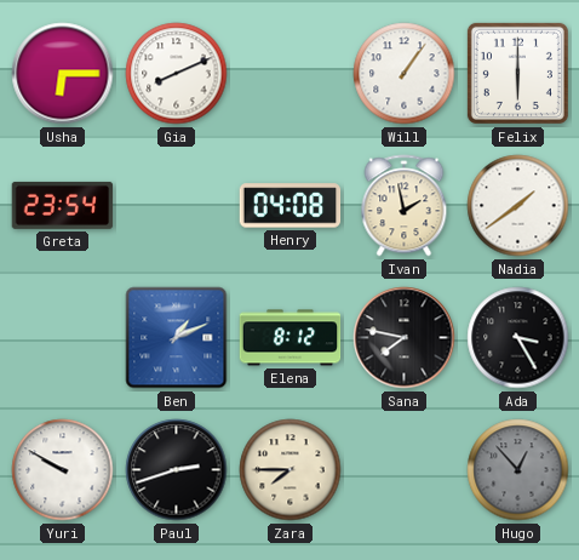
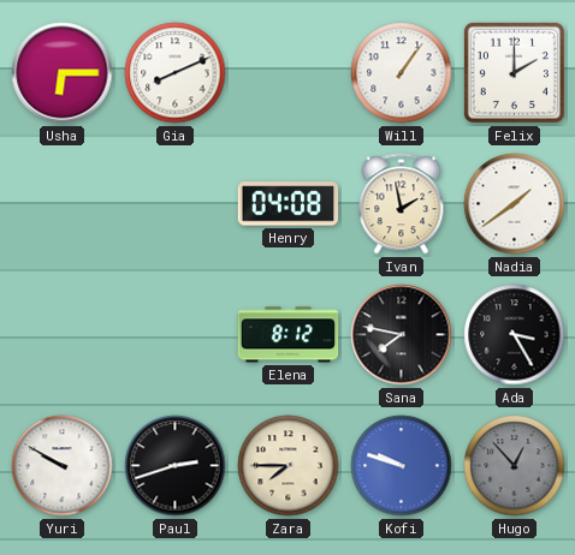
Felix: 6:00 -> 2:00 (514, 72)
Greta: 23:54 -> none (63, 205)
Ben: 1:11 -> none (177, 338)
Kofi: none -> 9:48 (402, 466)
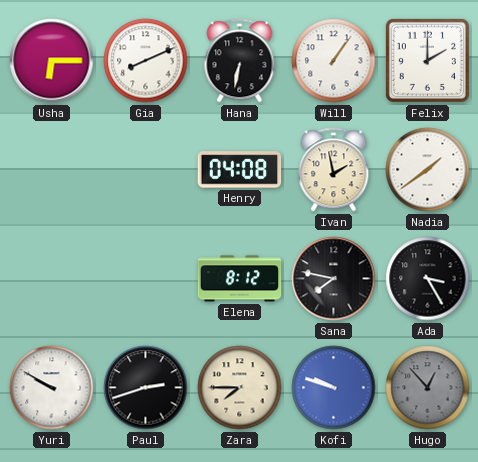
Hana: none -> 6:32 (240, 61)
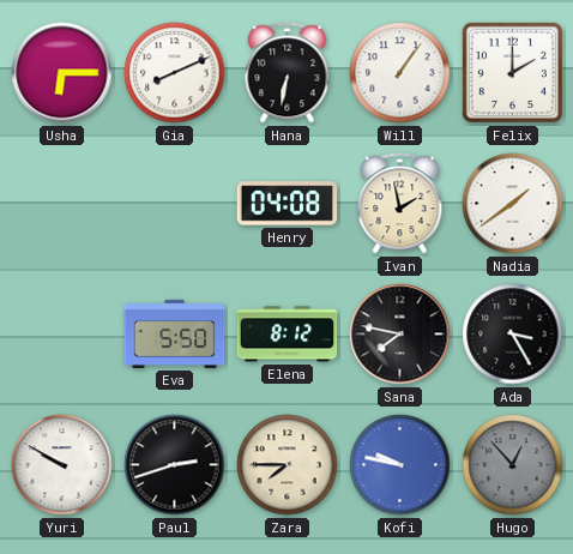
Eva: none -> 5:50 (175, 333)
Kofi: 9:48 -> 9:47 (400, 465)
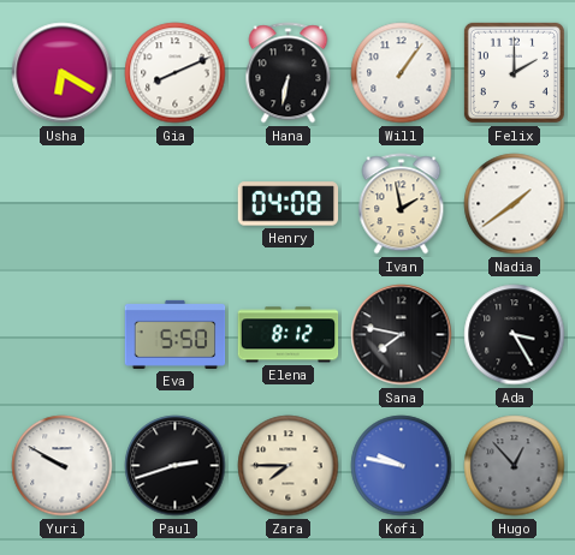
Usha: 6:15 -> 6:20 (63, 73)
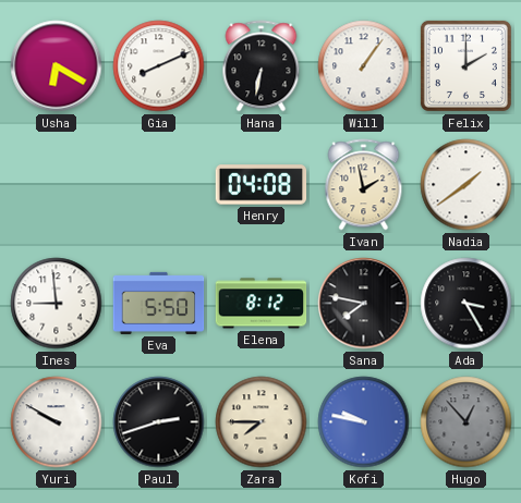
Ines: none -> 8:59 (57, 304)
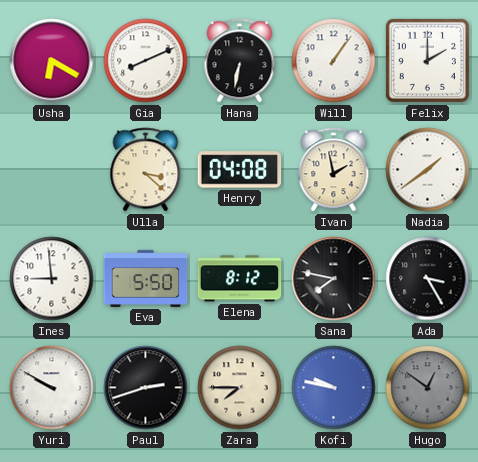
Ulla: none -> 3:22 (146, 170)
Hugo: 12:53 -> 12:51 (428, 388)
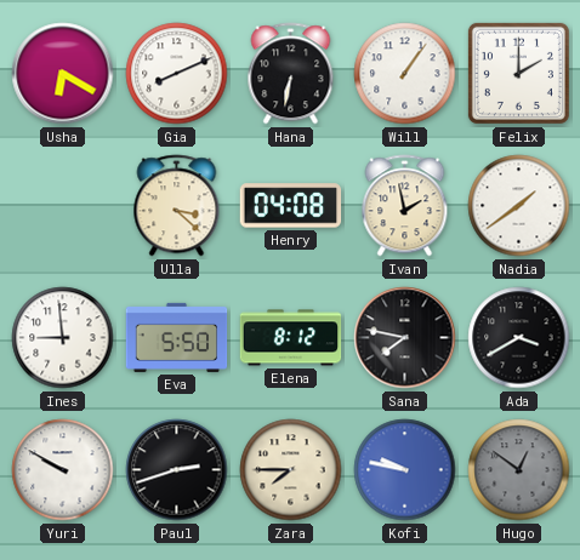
Ada: 3:25 -> 3:40 (519, 338)
